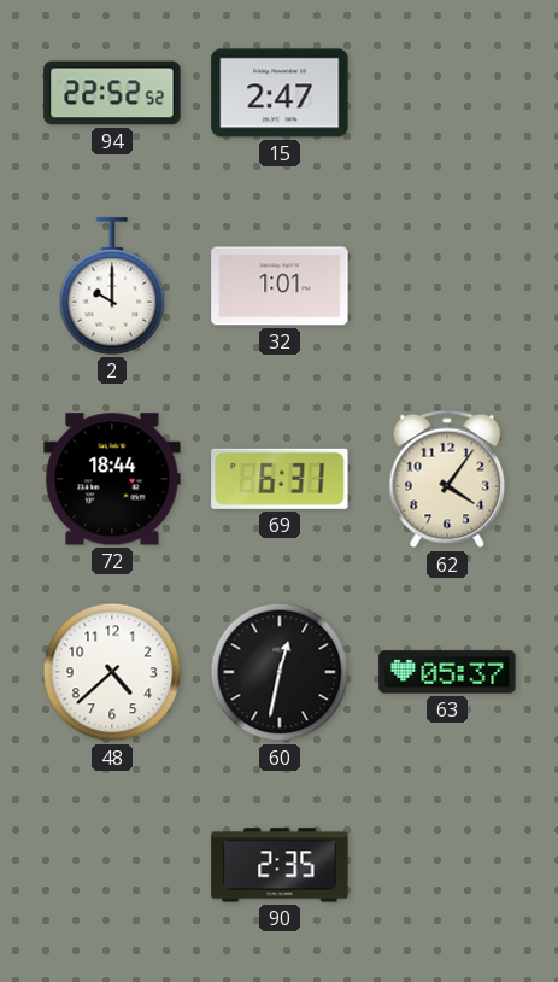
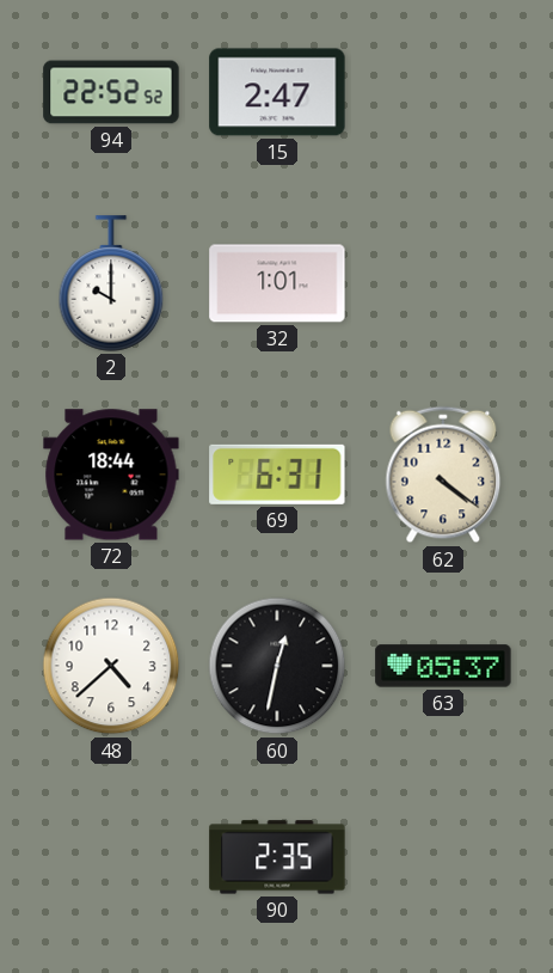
62: 4:06 -> 4:21 (443, 475)
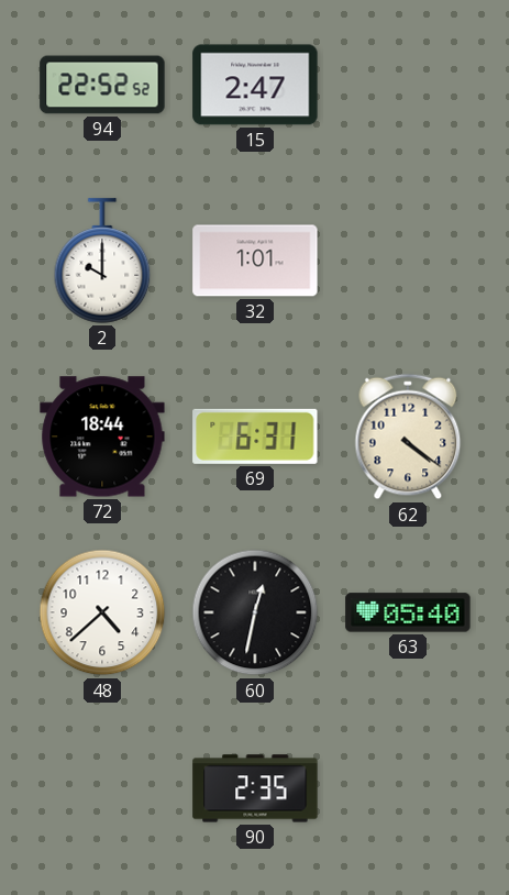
63: 05:37 -> 05:40 (408, 612)
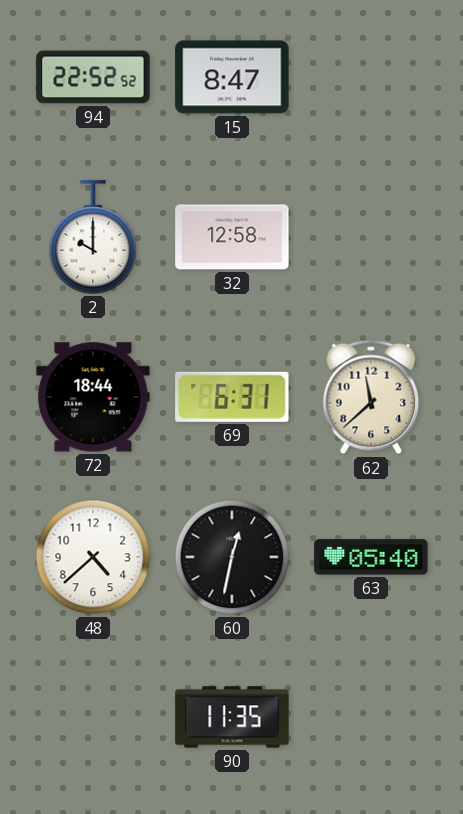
15: 2:47 -> 8:47 (232, 77)
32: 1:01 -> 12:58 (232, 237)
62: 4:21 -> 11:38 (371, 397)
90: 2:35 -> 11:35 (232, 717)
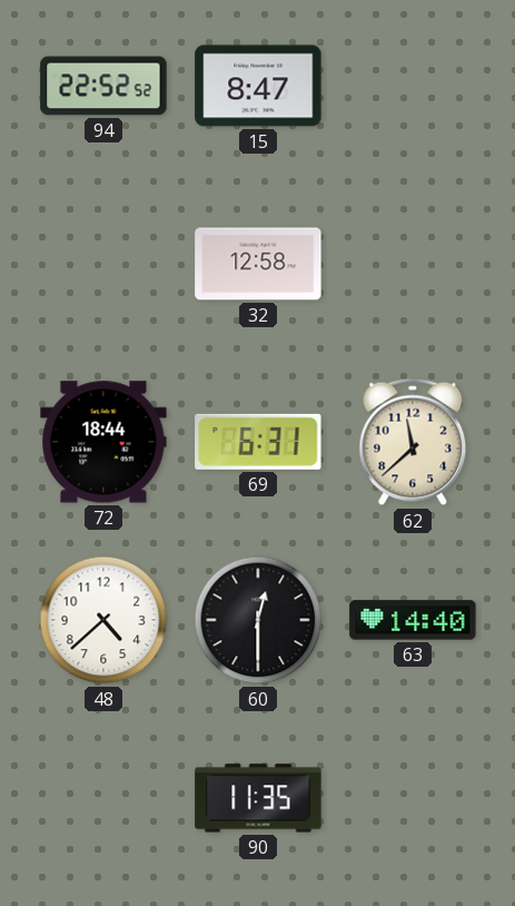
2: 10:00 -> none (93, 237)
60: 12:32 -> 12:30 (258, 620)
63: 05:40 -> 14:40 (413, 620)
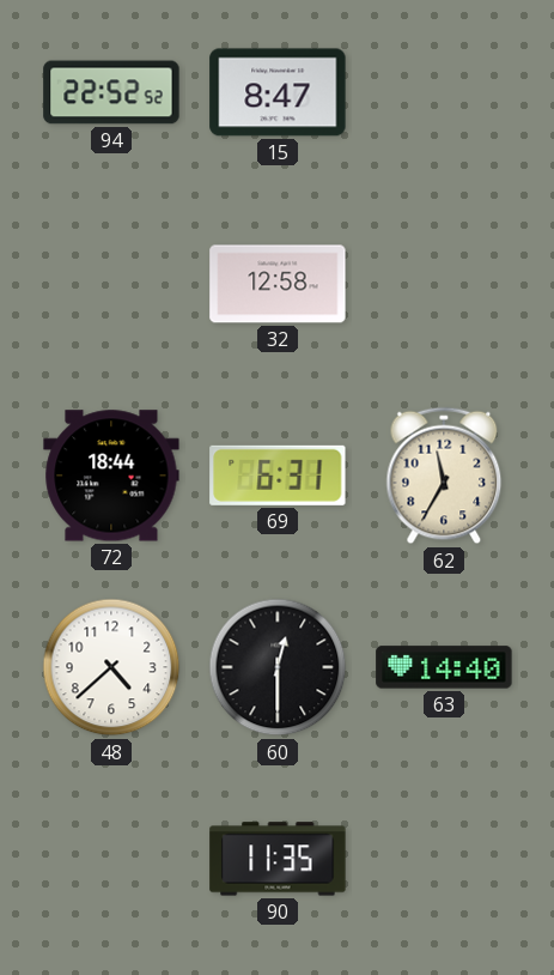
62: 11:38 -> 11:35 (444, 476)
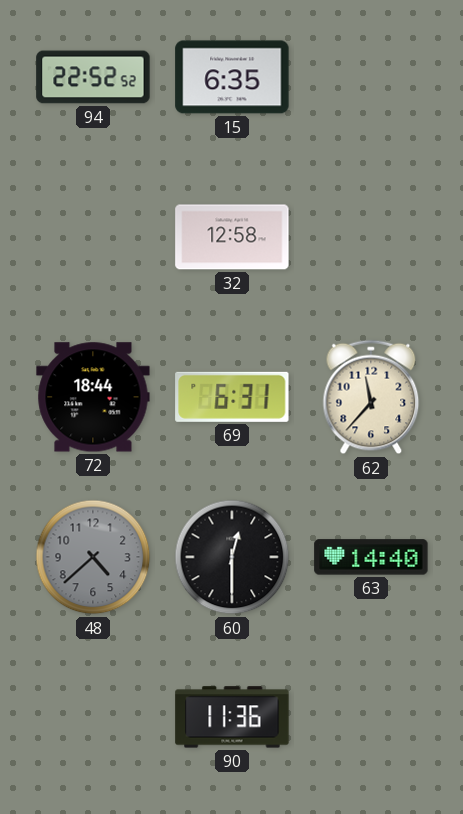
15: 8:47 -> 6:35 (232, 77)
62: 11:35 -> 11:37 (371, 397)
48 dial: white -> grey (93, 557)
90: 11:35 -> 11:36 (232, 717)
